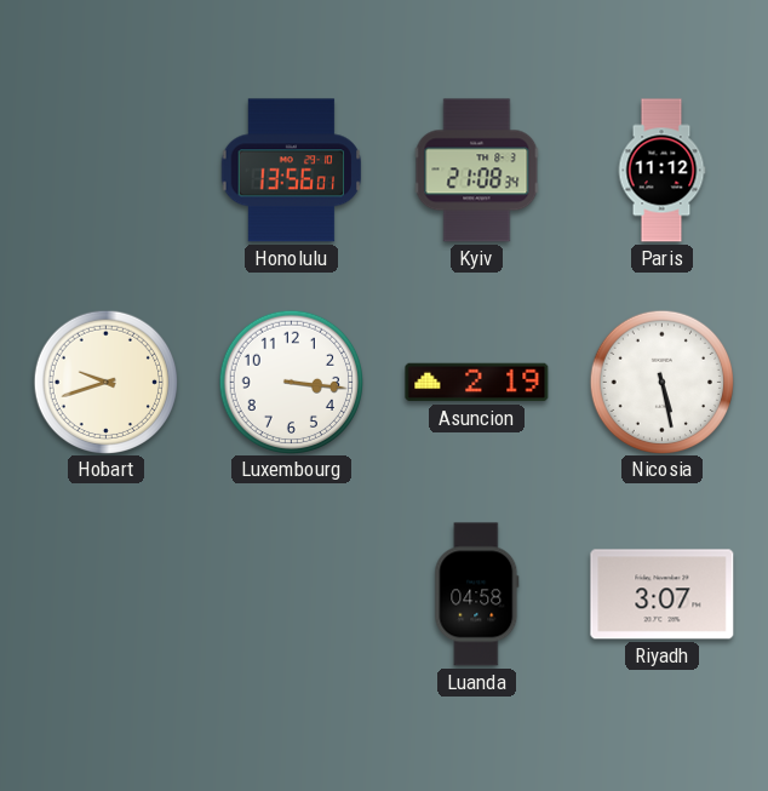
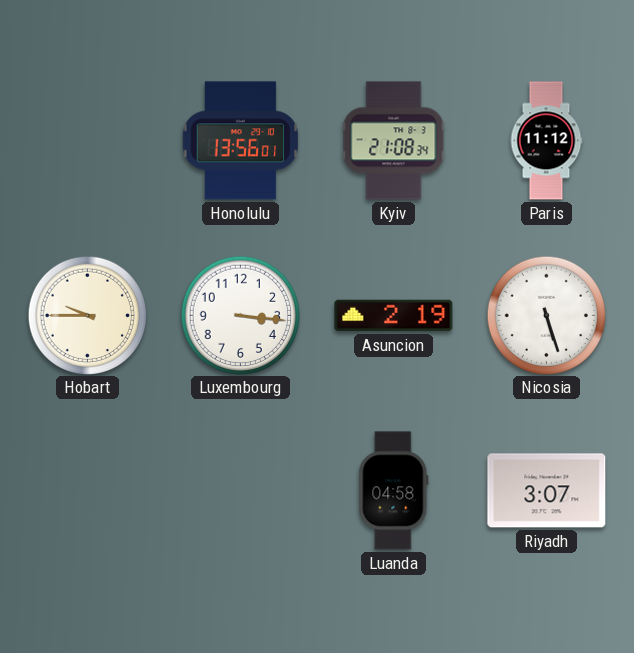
Hobart: 9:42 -> 9:45 (87, 315)
Nicosia: 5:28 -> 5:27 (546, 315)
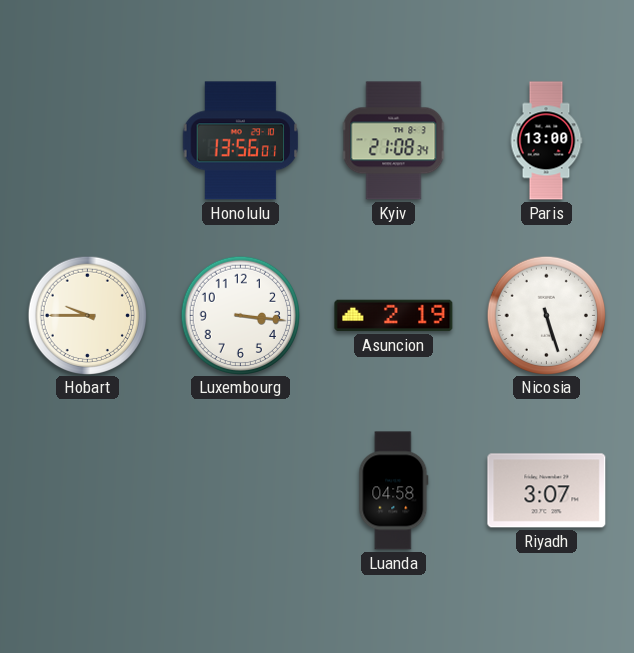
Paris: 11:12 -> 13:00 (546, 141)
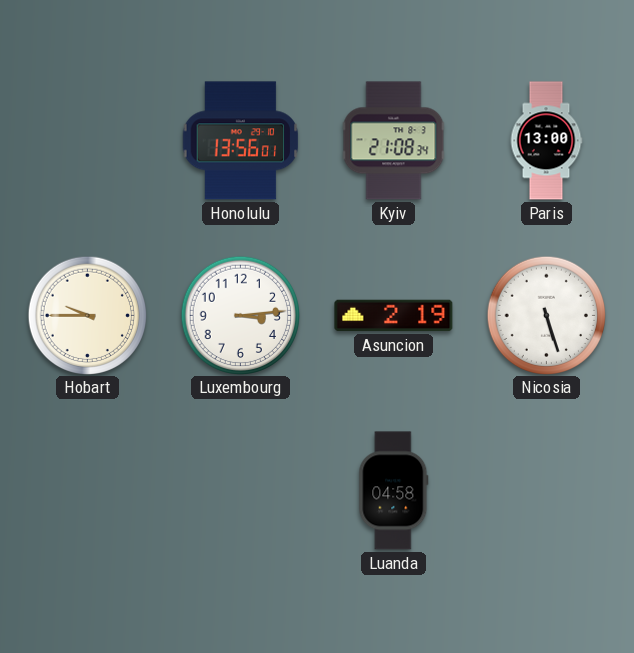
Luxembourg: 3:16 -> 3:14 (240, 315)
Riyadh: 3:07 -> none (547, 491)
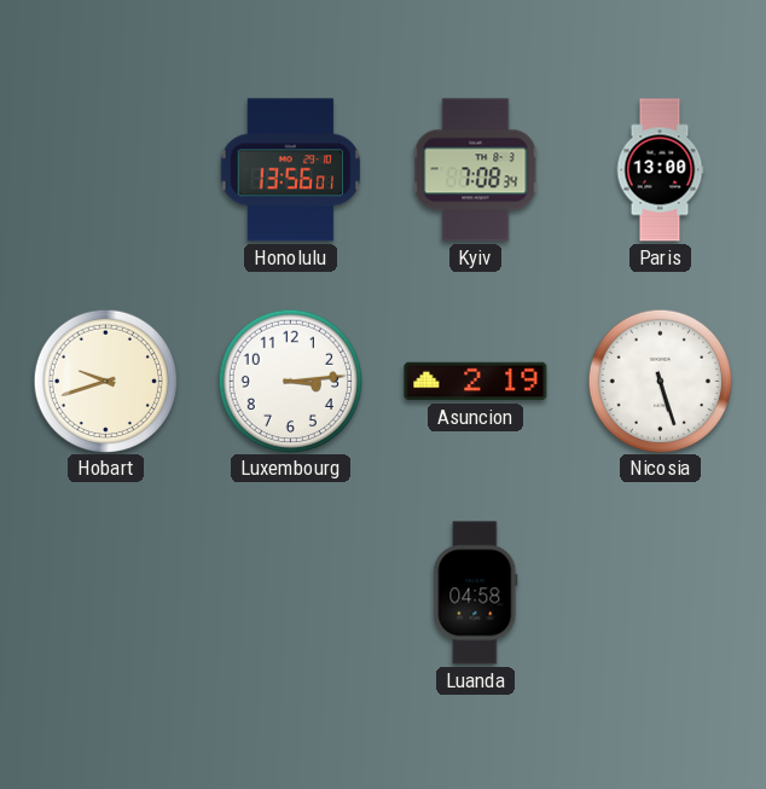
Kyiv: 21:08 -> 7:08 (476, 170)
Hobart: 9:45 -> 9:42 (105, 381)
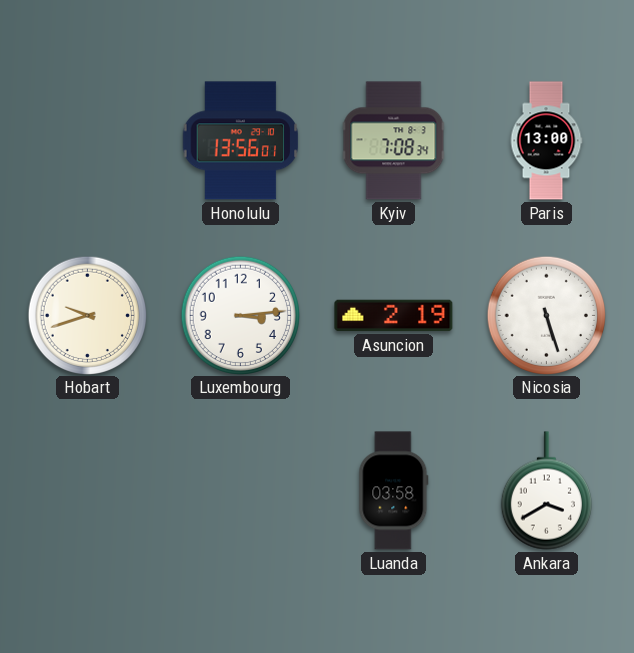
Luanda: 04:58 -> 03:58 (394, 491)
Ankara: none -> 3:40 (546, 491)
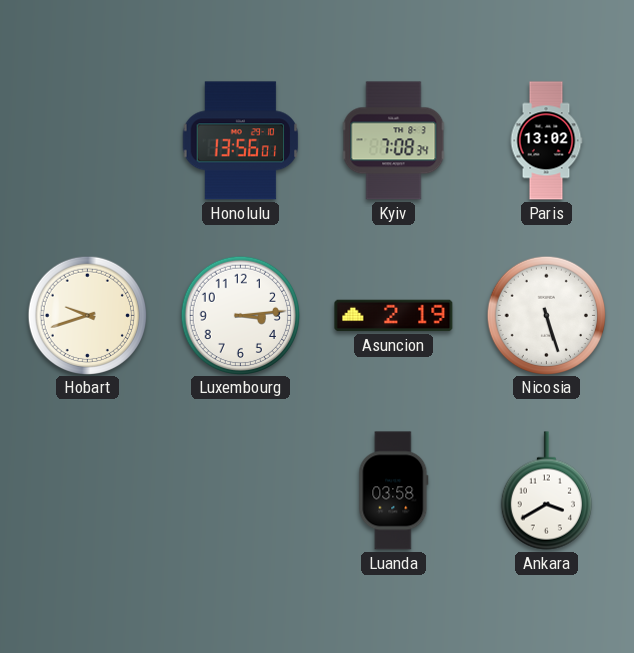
Paris: 13:00 -> 13:02 (546, 141)
